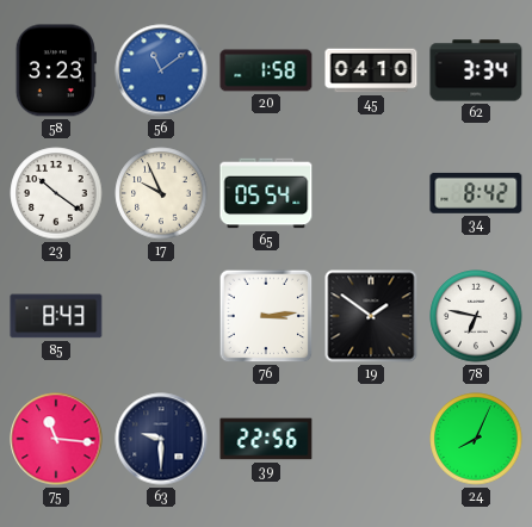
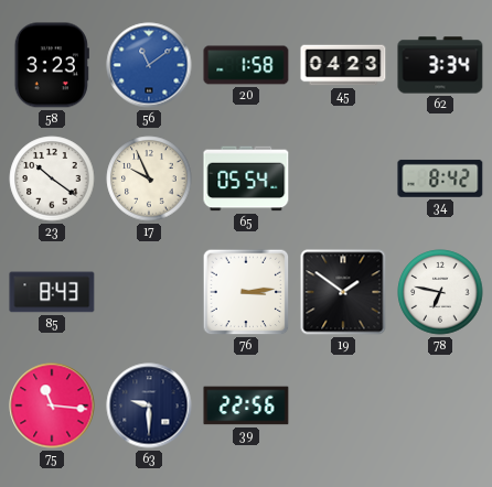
45: 04:10 -> 04:23 (343, 65)
24: 8:04 -> none (476, 439)
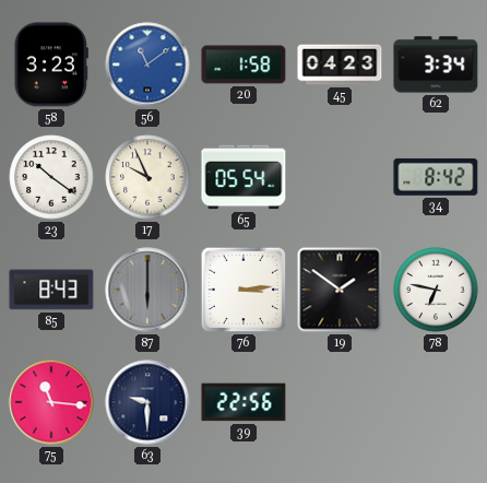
87: none -> 6:00 (147, 290)
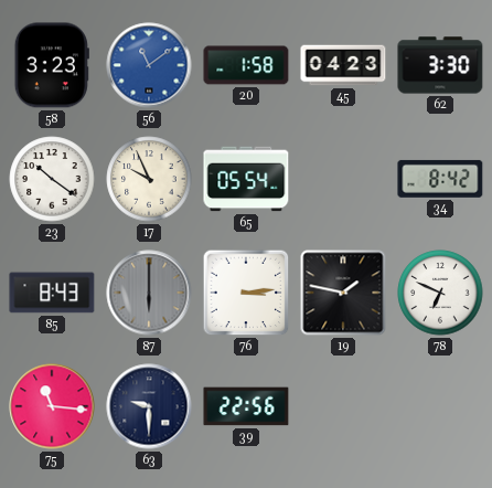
62: 3:34 -> 3:30 (440, 65)
19: 1:51 -> 1:47 (343, 293)
78: 6:47 -> 6:49 (440, 293)
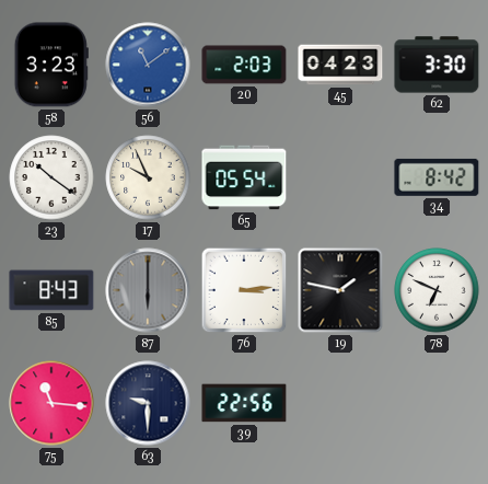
20: 1:58 -> 2:03 (244, 65)
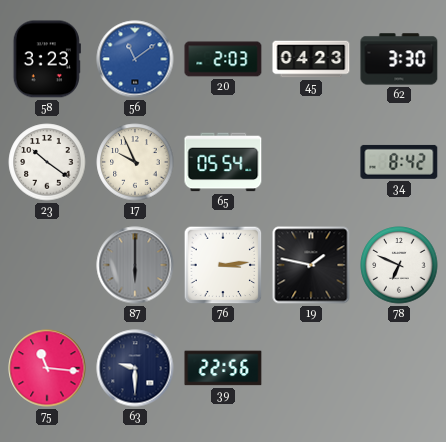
85: 8:43 -> none (51, 290)
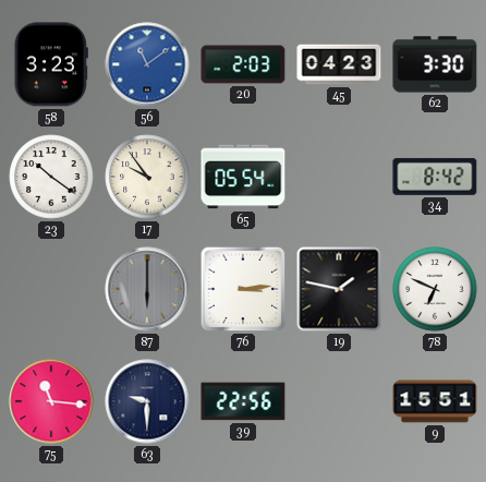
17: 9:56 -> 9:54 (147, 177)
9: none -> 15:51 (435, 401)
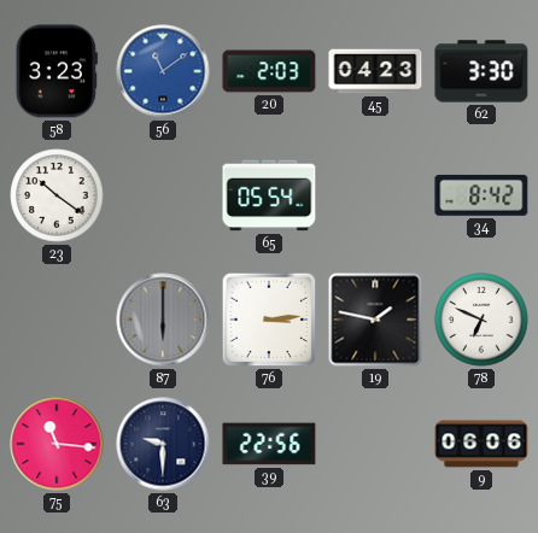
17: 9:54 -> none (147, 177)
9: 15:51 -> 06:06 (481, 444)
